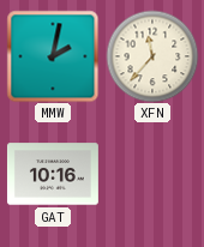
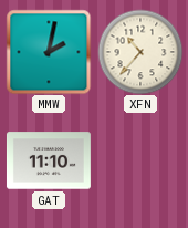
XFN: 11:37 -> 10:37 (140, 52)
GAT: 10:16 -> 11:10 (49, 160)
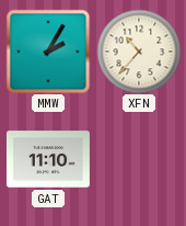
MMW: 2:02 -> 2:05 (48, 52)
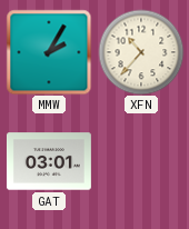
GAT: 11:10 -> 03:01 (49, 161)
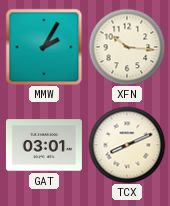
XFN: 10:37 -> 10:16 (127, 47)
TCX: none -> 8:11 (127, 145)
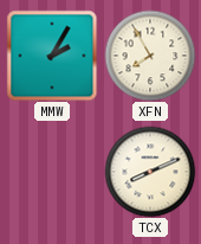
XFN: 10:16 -> 7:55 (150, 56)
GAT: 03:01 -> none (44, 145)
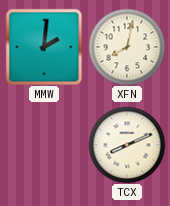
MMW: 2:05 -> 2:01 (44, 47)
XFN: 7:55 -> 8:02 (127, 47)
